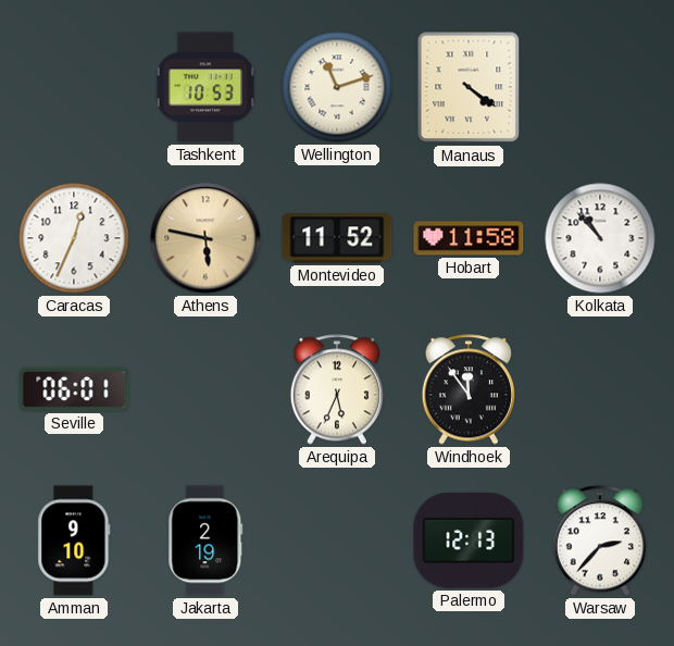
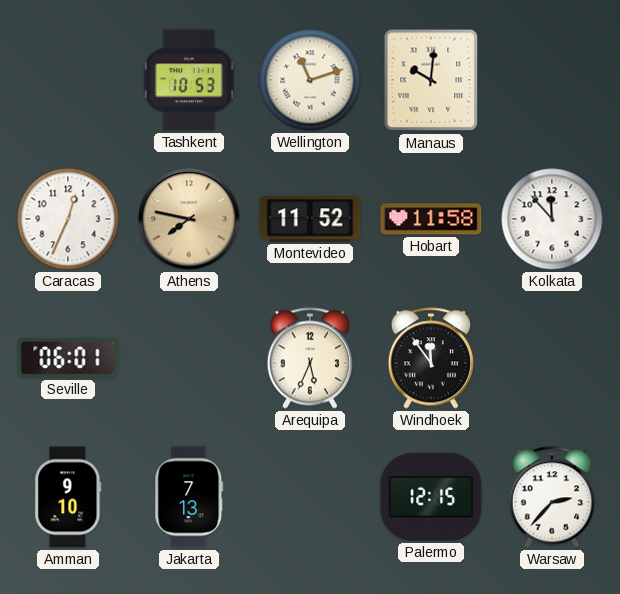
Manaus: 4:21 -> 10:01 (431, 80)
Athens: 5:47 -> 7:47 (189, 219)
Kolkata: 10:53 -> 11:53 (552, 219)
Jakarta: 2:19 -> 7:13 (189, 497)
Palermo: 12:13 -> 12:15 (431, 497)
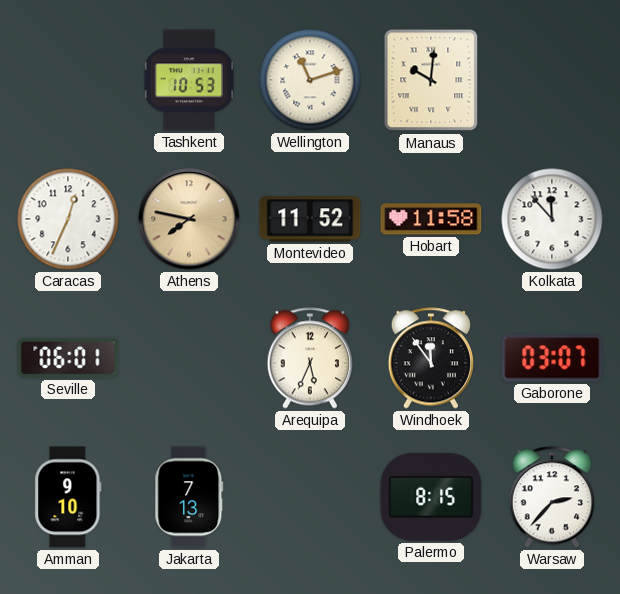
Gaborone: none -> 03:07 (552, 358)
Palermo: 12:15 -> 8:15 (431, 497)
